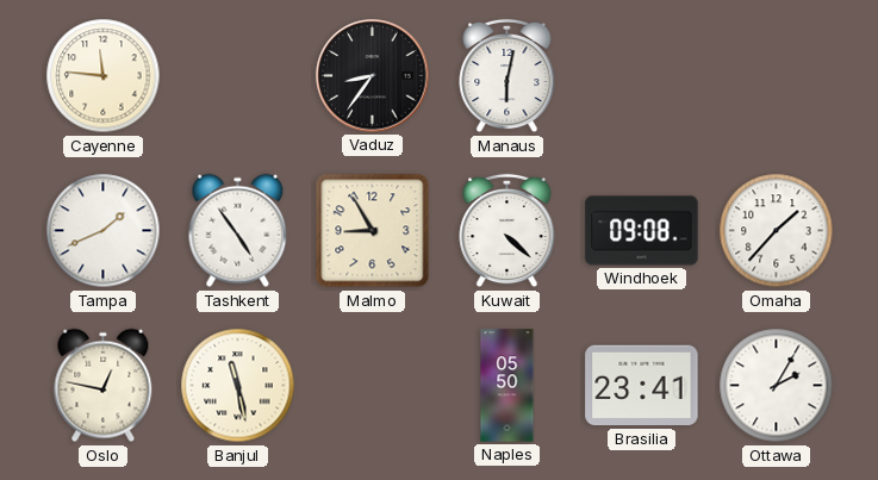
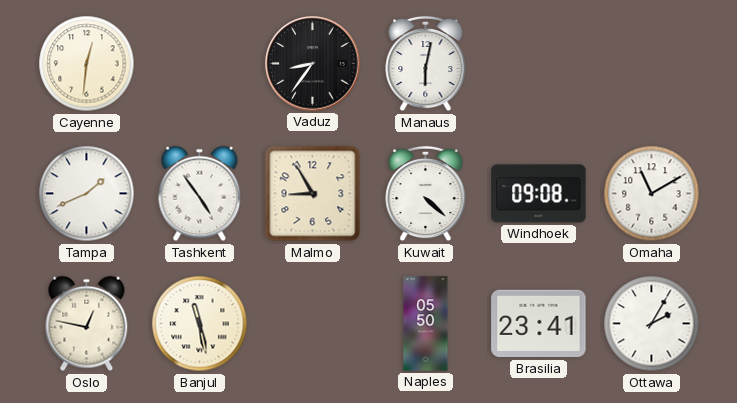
Cayenne: 11:46 -> 12:31 (87, 64)
Omaha: 1:37 -> 11:10 (652, 194)
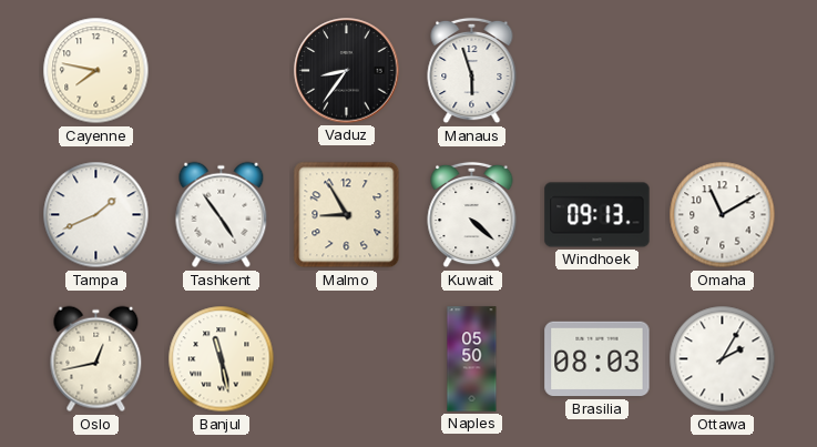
Cayenne: 12:31 -> 7:47 (96, 71)
Manaus: 6:02 -> 5:57 (472, 71)
Windhoek: 09:08 -> 09:13 (598, 215)
Oslo: 12:47 -> 12:43 (96, 359)
Brasilia: 23:41 -> 08:03 (598, 359)
